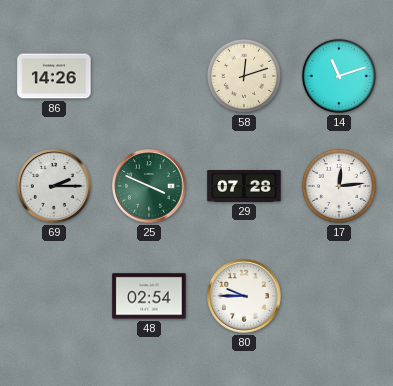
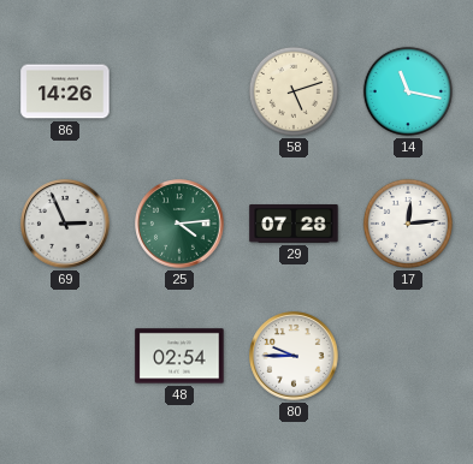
58: 12:12 -> 5:12 (294, 91)
14: 11:12 -> 11:17 (408, 91)
69: 2:15 -> 2:56 (65, 224)
25: 3:49 -> 4:14 (179, 224)
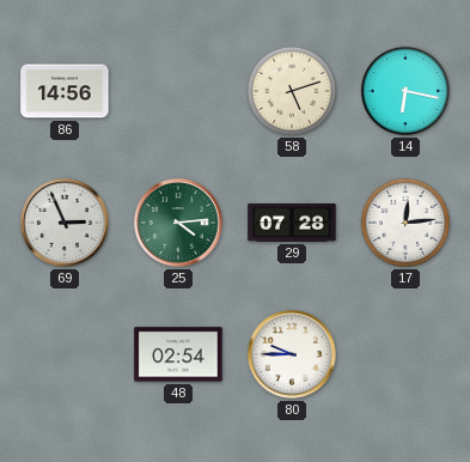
86: 14:26 -> 14:56 (65, 91)
14: 11:17 -> 6:17 (405, 91)
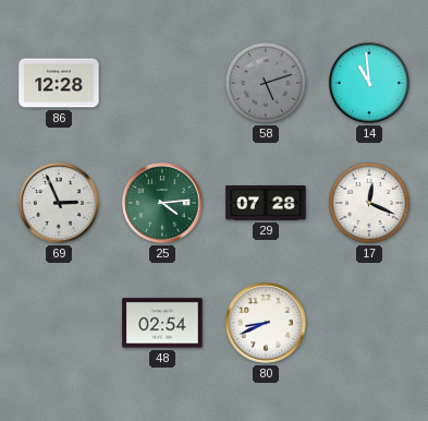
86: 14:56 -> 12:28 (59, 83)
58 dial: cream -> grey (266, 83)
14: 6:17 -> 10:59 (369, 83)
17: 12:14 -> 12:19 (369, 203)
80: 9:45 -> 8:41 (266, 323)
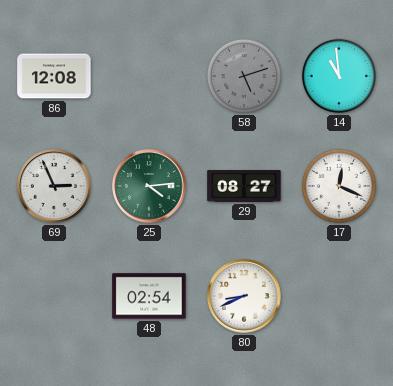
86: 12:28 -> 12:08 (54, 76)
29: 07:28 -> 08:27 (244, 187)
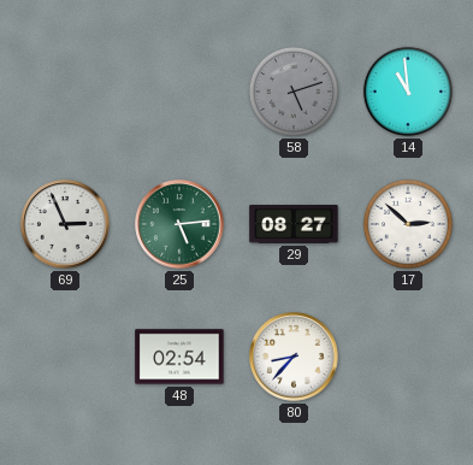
86: 12:08 -> none (54, 76)
25: 4:14 -> 5:14 (179, 224)
17: 12:19 -> 2:52 (408, 224)
80: 8:41 -> 8:37 (294, 357)
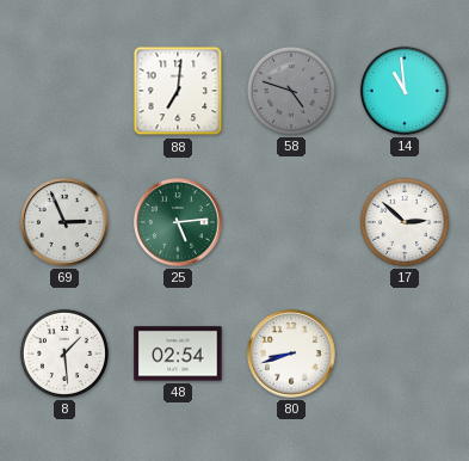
88: none -> 7:01 (178, 91)
58: 5:12 -> 4:48 (291, 91)
29: 08:27 -> none (294, 225)
8: none -> 1:29 (64, 354)
80: 8:37 -> 8:42 (291, 354)
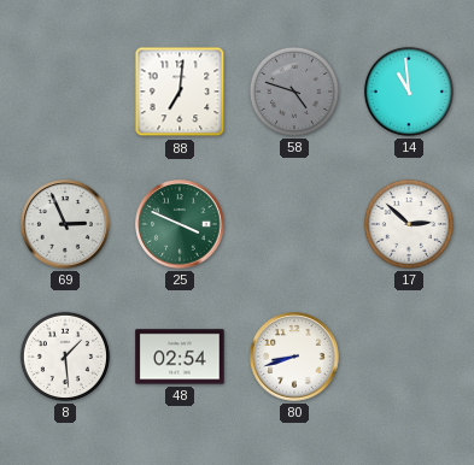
25: 5:14 -> 3:49 (180, 224)
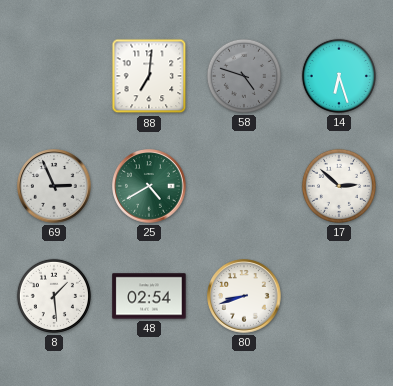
14: 10:59 -> 6:27 (339, 76)
25: 3:49 -> 4:40 (149, 186)
